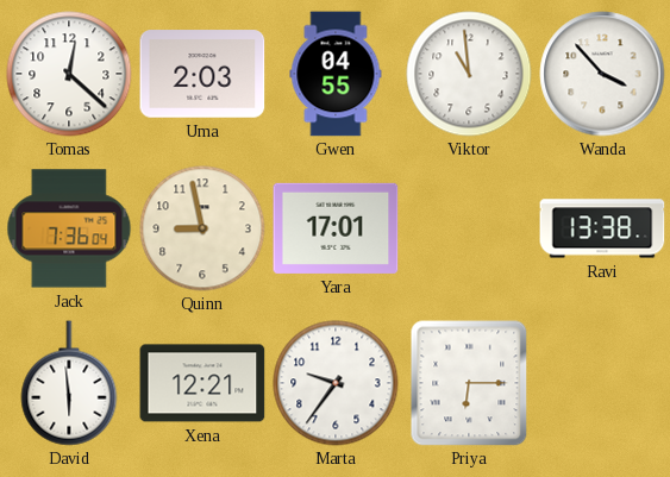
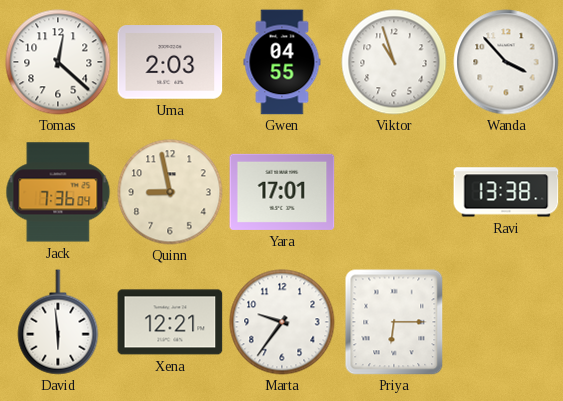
Viktor: 10:59 -> 10:57 (394, 62)
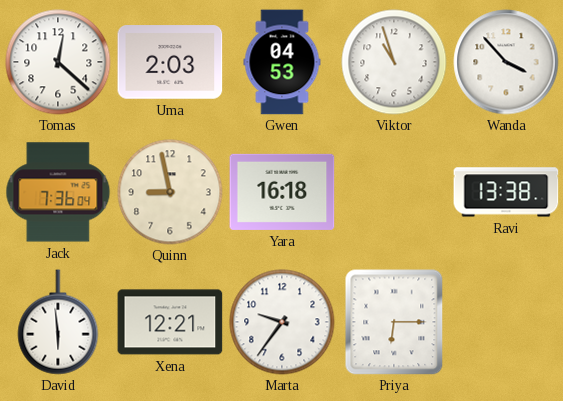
Gwen: 04:55 -> 04:53 (282, 62)
Yara: 17:01 -> 16:18 (282, 192)
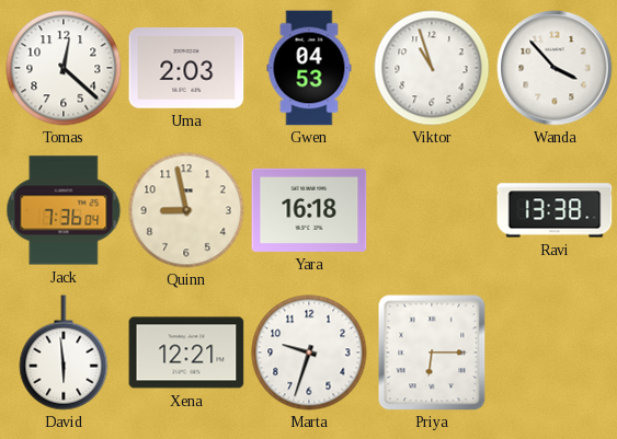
Marta: 9:36 -> 9:33 (309, 353)
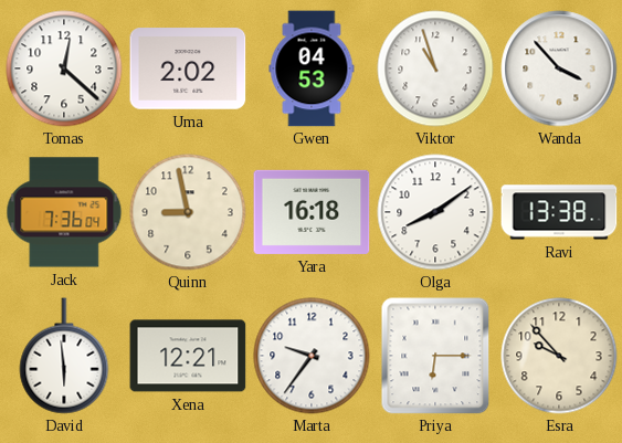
Uma: 2:03 -> 2:02 (188, 68)
Olga: none -> 8:09 (435, 212)
Marta: 9:33 -> 9:36 (312, 356)
Esra: none -> 9:53 (559, 356)
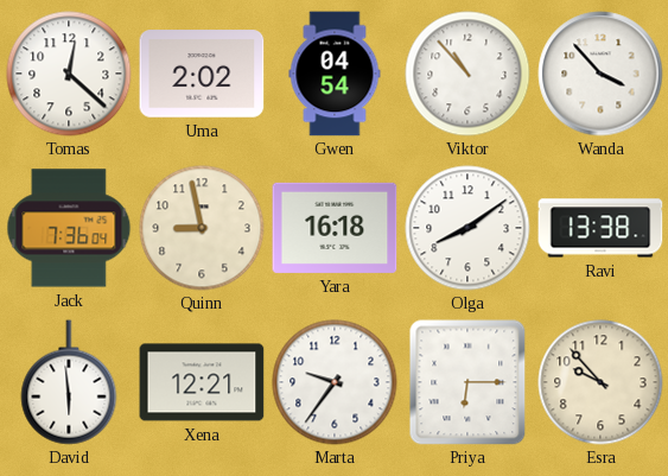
Gwen: 04:53 -> 04:54 (335, 74)
Viktor: 10:57 -> 10:53 (467, 74)
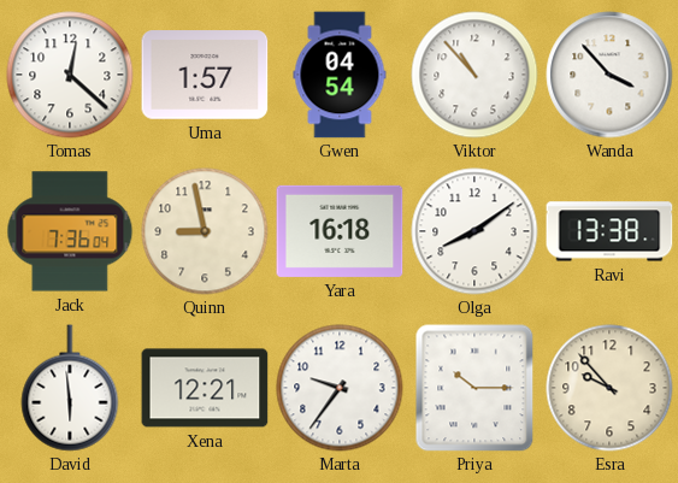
Uma: 2:02 -> 1:57 (205, 75)
Priya: 6:15 -> 10:15 (474, 388)
